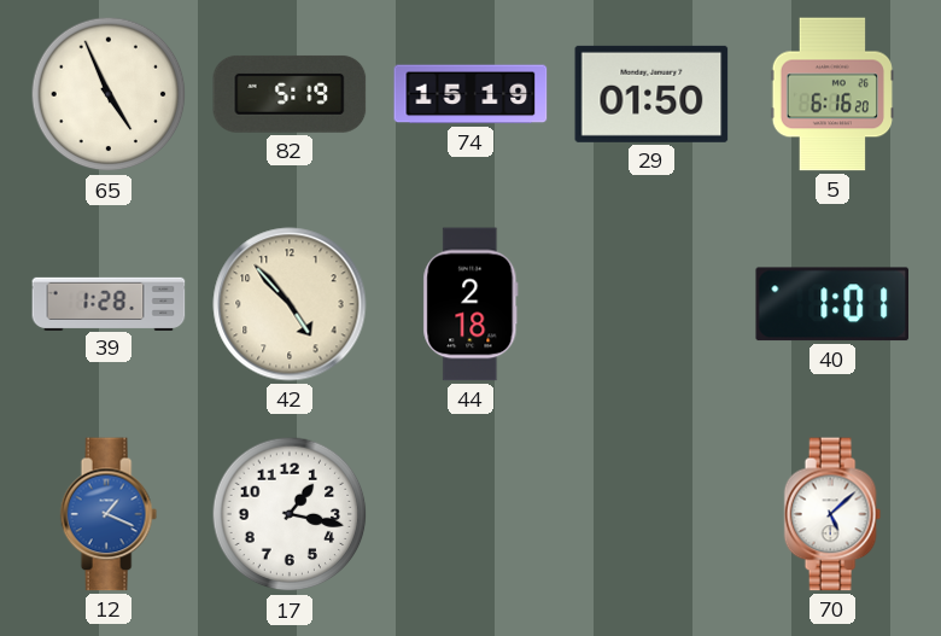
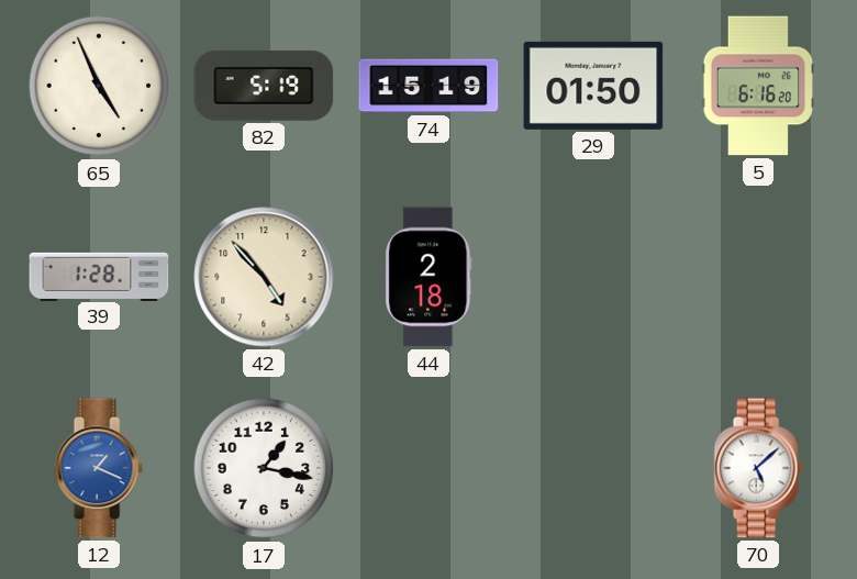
40: 1:01 -> none (832, 304)
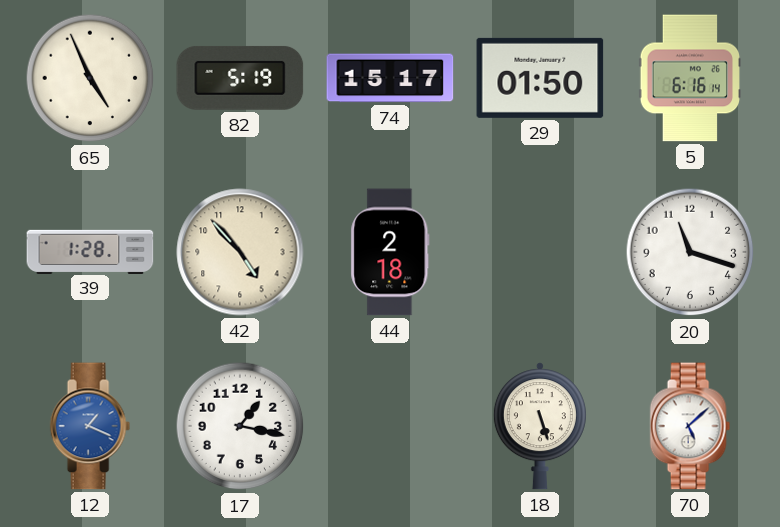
74: 15:19 -> 15:17 (390, 78)
5: 6:16:20 -> 6:16:14 (690, 78)
20: none -> 11:18 (690, 252)
18: none -> 5:27 (540, 426)
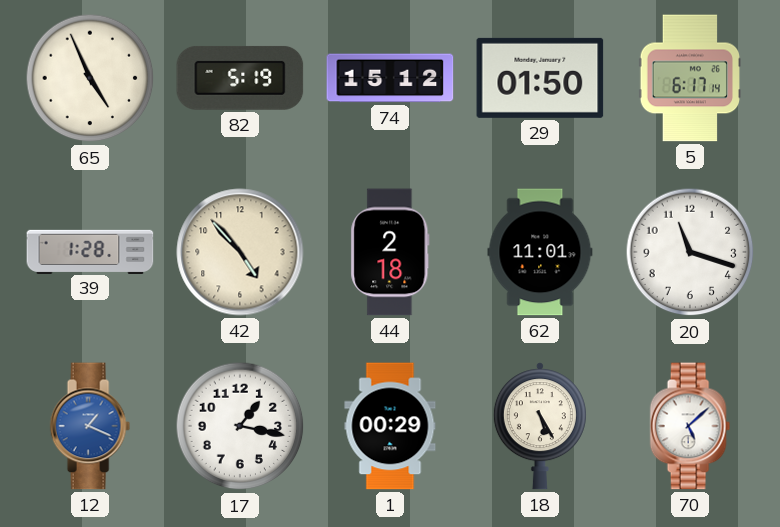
74: 15:17 -> 15:12 (390, 78)
5: 6:16 -> 6:17 (690, 78)
62: none -> 11:01 (540, 252)
1: none -> 00:29 (390, 426)
18: 5:27 -> 5:25 (540, 426)
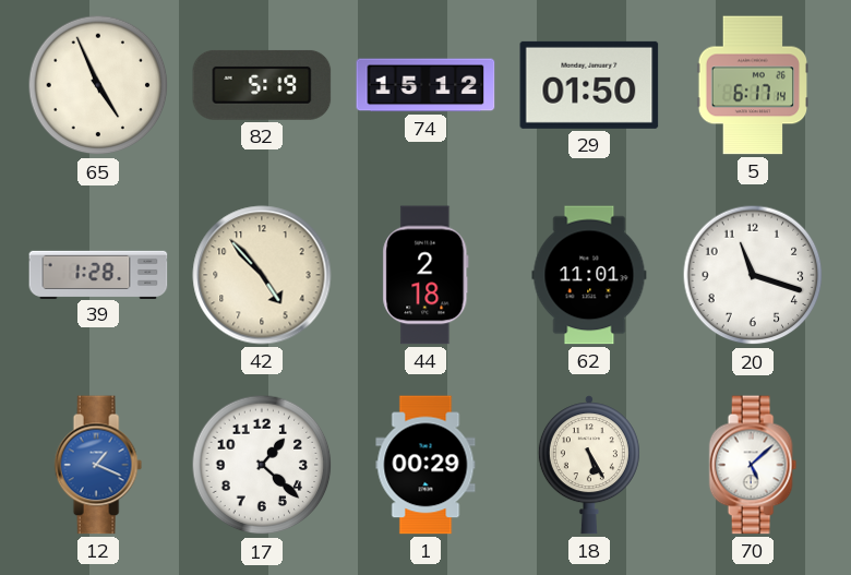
17: 1:17 -> 1:22 (262, 465)
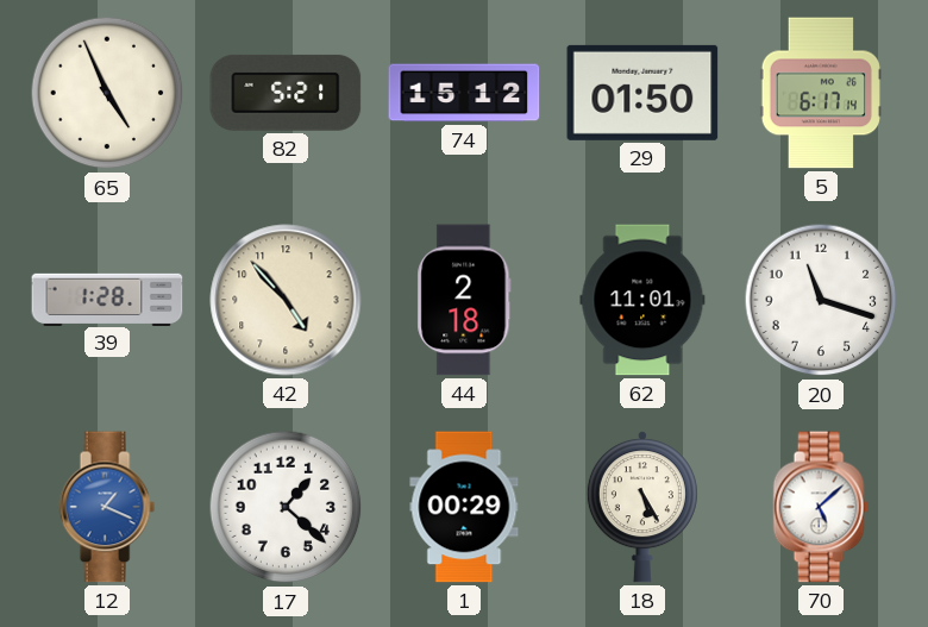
82: 5:19 -> 5:21 (286, 93)
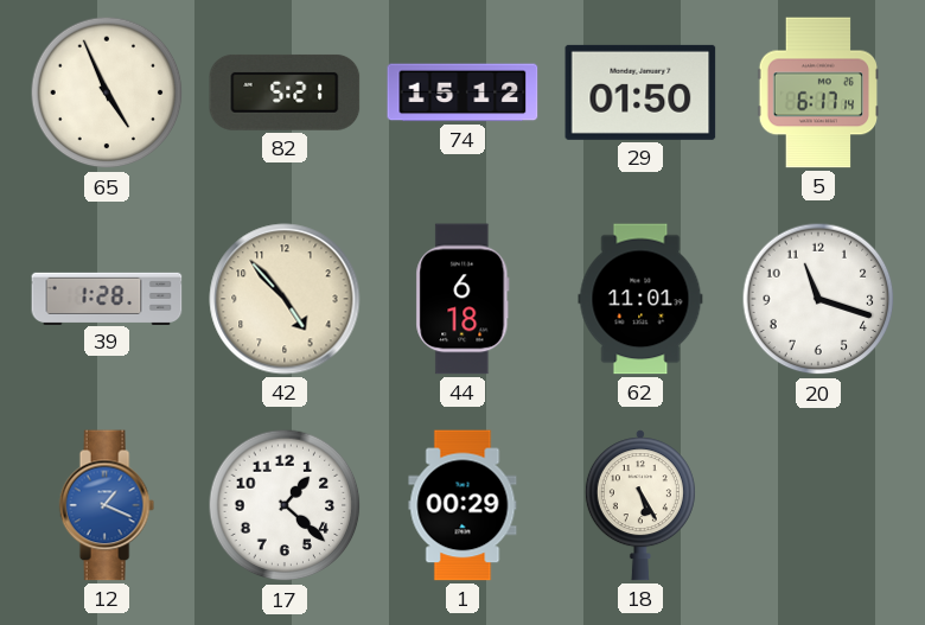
44: 2:18 -> 6:18 (462, 299)
70: 5:08 -> none (821, 507)
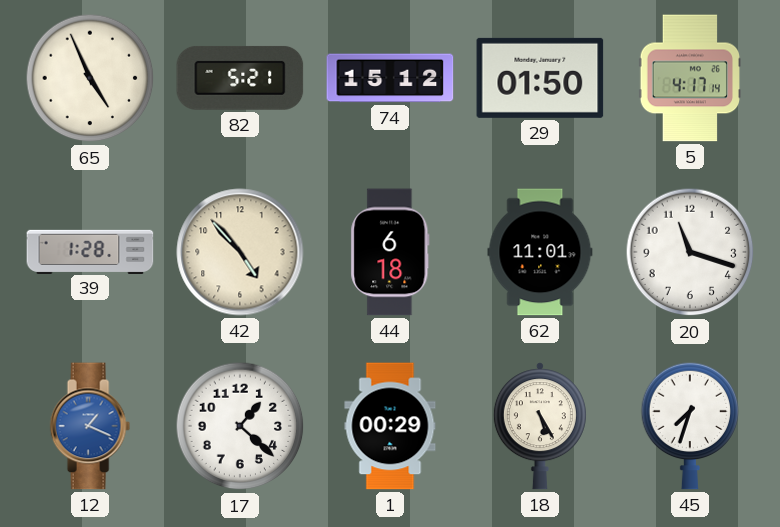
5: 6:17 -> 4:17 (690, 78)
45: none -> 7:33 (690, 426)
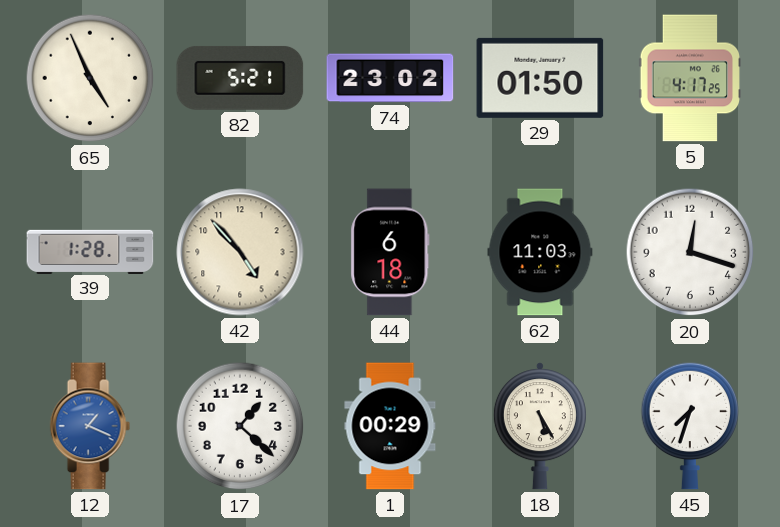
74: 15:12 -> 23:02 (390, 78)
5: 4:17:14 -> 4:17:25 (690, 78)
62: 11:01 -> 11:03 (540, 252)
20: 11:18 -> 12:18 (690, 252)
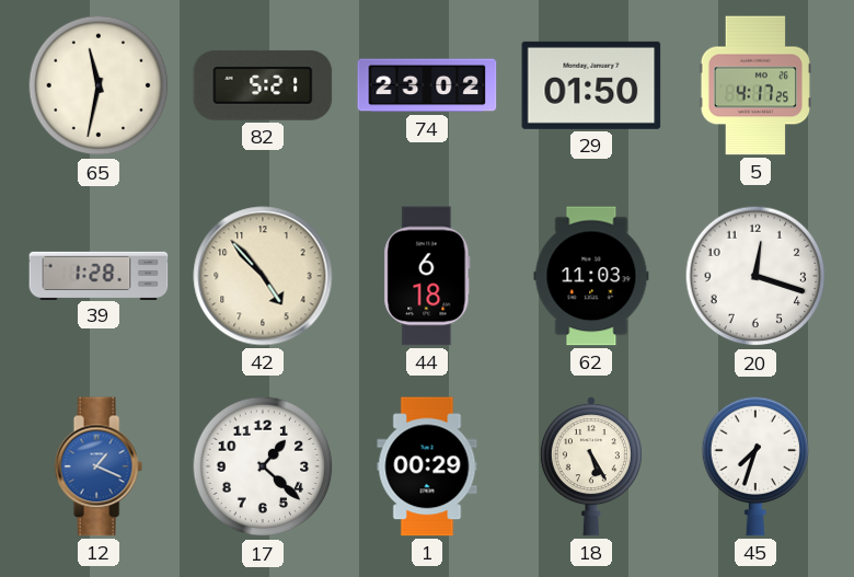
65: 4:56 -> 11:32 (99, 85)
